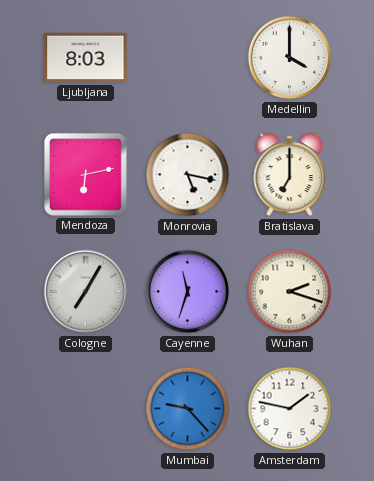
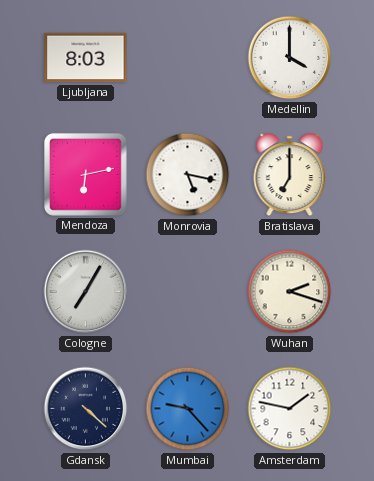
Cayenne: 11:33 -> none (188, 292)
Gdansk: none -> 4:22 (86, 409)
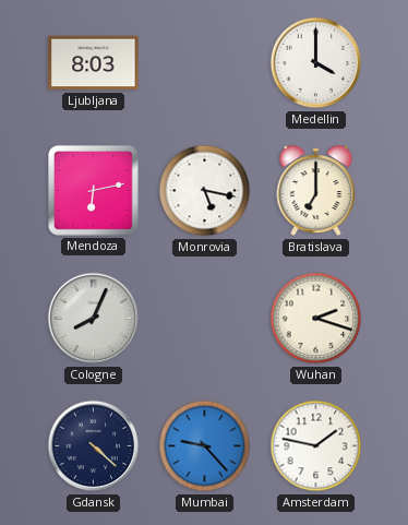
Cologne: 7:05 -> 8:04 (94, 319)
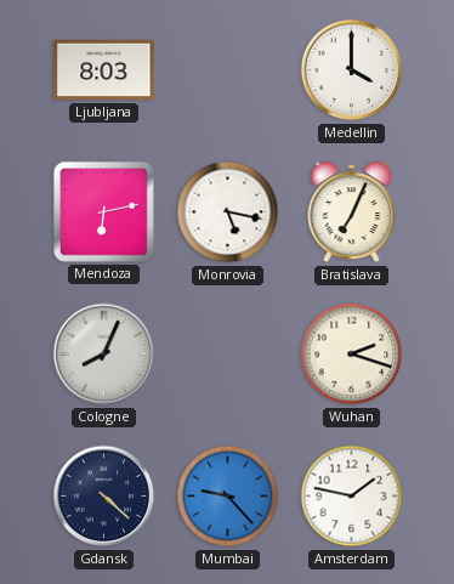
Bratislava: 7:00 -> 7:04 (352, 212)
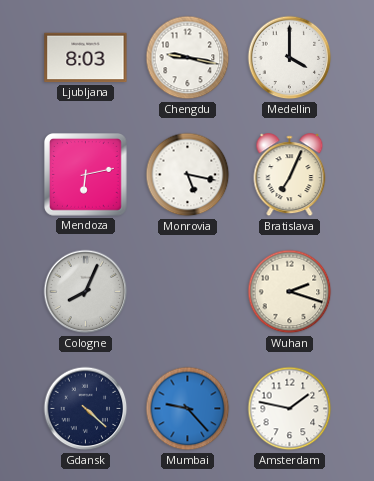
Chengdu: none -> 9:17 (188, 58)
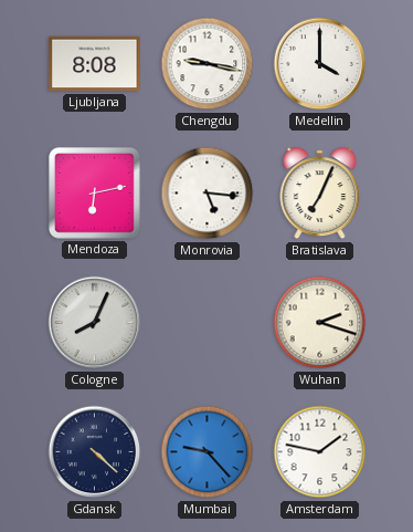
Ljubljana: 8:03 -> 8:08 (95, 64)
Monrovia: 5:17 -> 5:16 (208, 194)
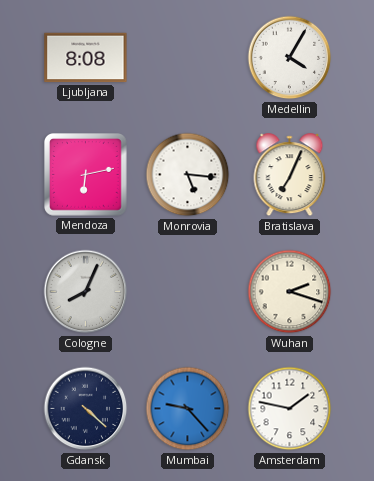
Chengdu: 9:17 -> none (208, 64)
Medellin: 4:00 -> 4:05 (290, 58)
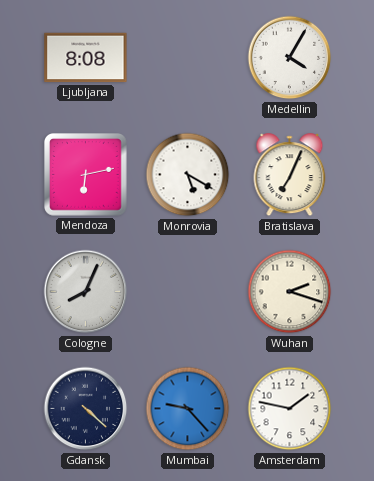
Monrovia: 5:16 -> 5:20 (188, 175)
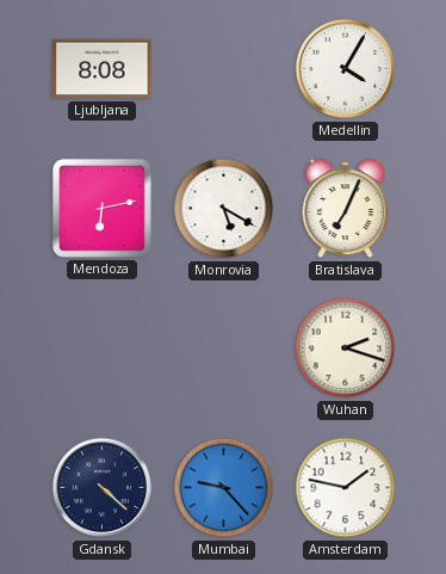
Cologne: 8:04 -> none (86, 292)
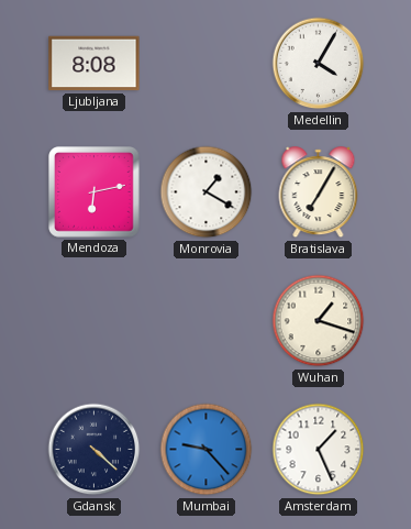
Monrovia: 5:20 -> 1:20 (207, 192)
Bratislava: 7:04 -> 7:05 (319, 192)
Wuhan: 2:18 -> 1:18 (319, 321)
Amsterdam: 1:47 -> 1:26 (319, 450)
